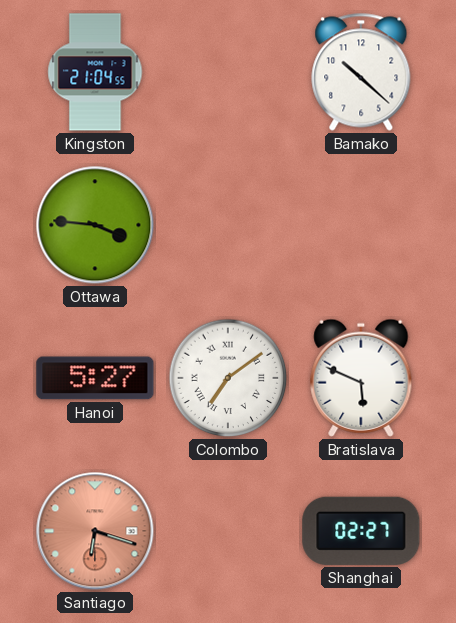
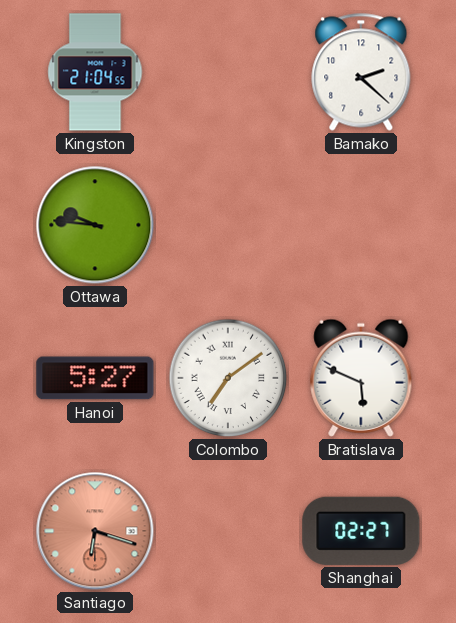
Bamako: 10:22 -> 2:22 (361, 72)
Ottawa: 3:46 -> 9:46 (95, 225)
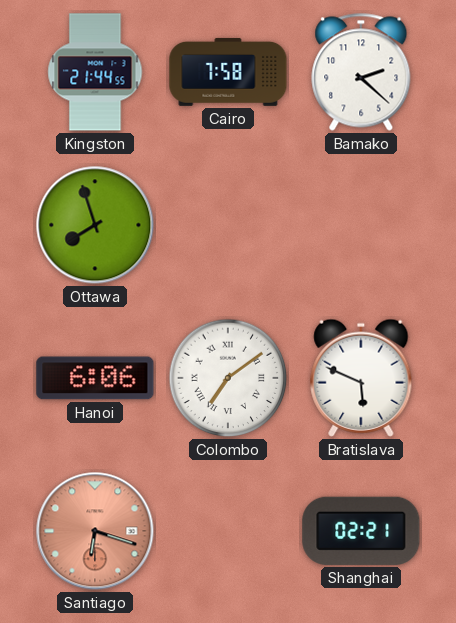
Kingston: 21:04 -> 21:44 (95, 72)
Cairo: none -> 7:58 (228, 72)
Ottawa: 9:46 -> 7:57 (95, 225)
Hanoi: 5:27 -> 6:06 (95, 378)
Shanghai: 02:27 -> 02:21 (361, 531)
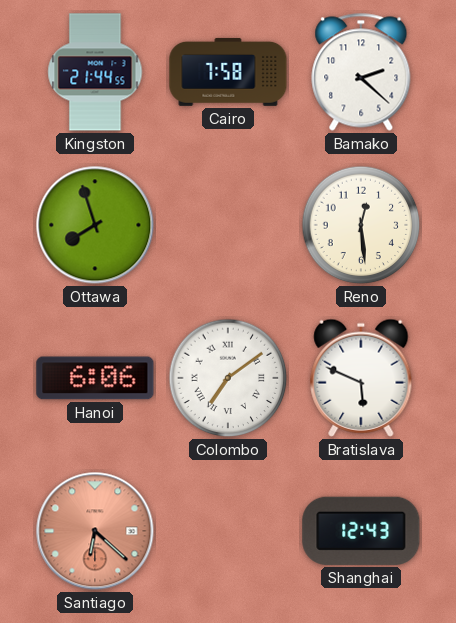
Reno: none -> 12:29 (361, 225)
Santiago: 6:18 -> 6:22 (95, 531)
Shanghai: 02:21 -> 12:43 (361, 531)
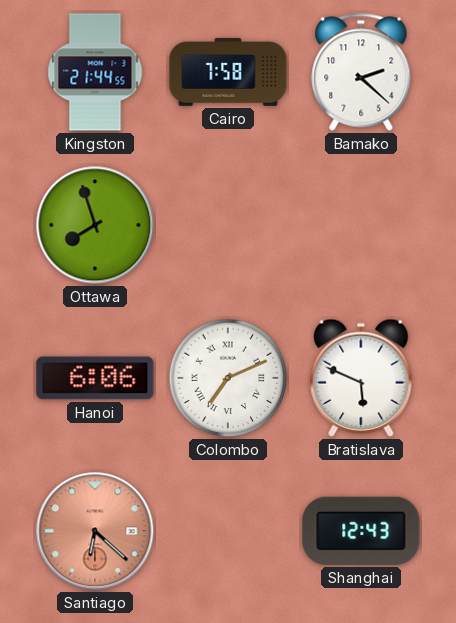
Reno: 12:29 -> none (361, 225)
Colombo: 7:09 -> 7:11 (228, 378)
